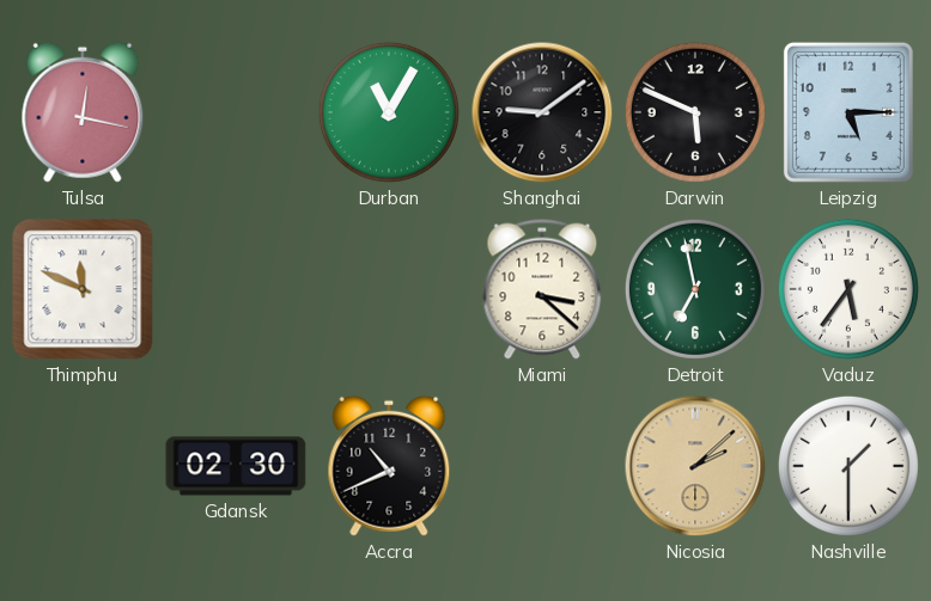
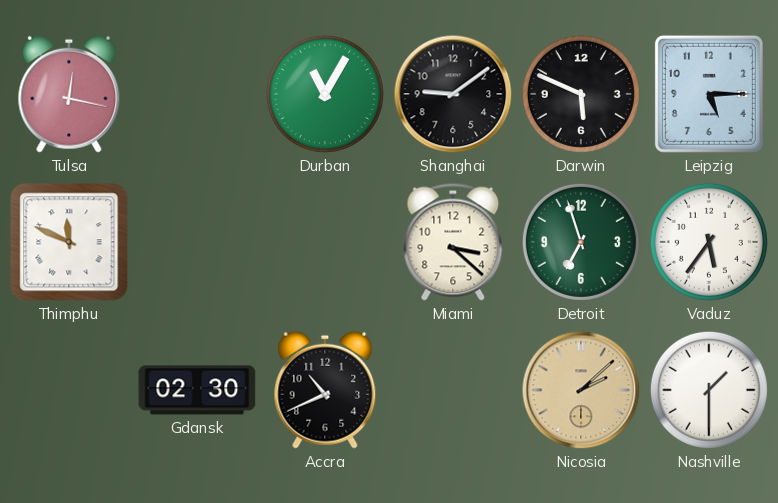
Detroit: 6:58 -> 6:57 (581, 242)
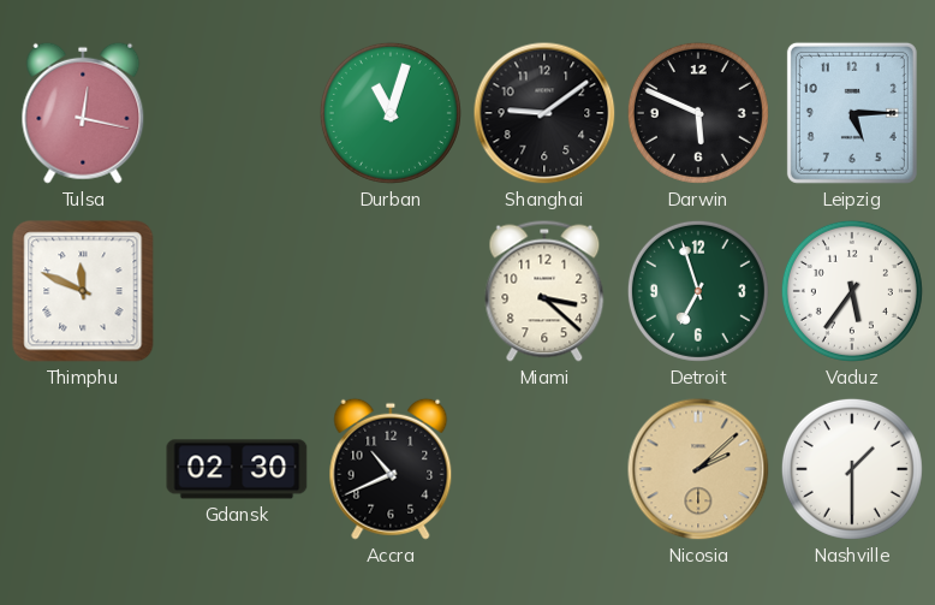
Durban: 11:05 -> 11:03 (391, 113)
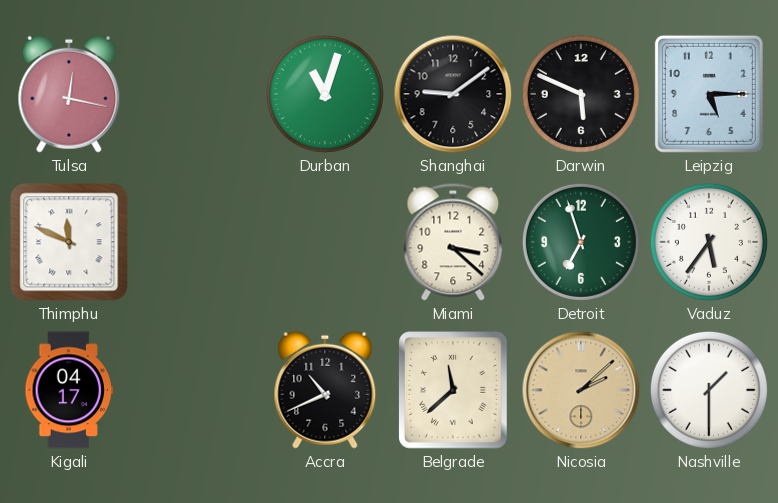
Kigali: none -> 04:17 (68, 390)
Gdansk: 02:30 -> none (237, 469)
Belgrade: none -> 11:38 (454, 391)
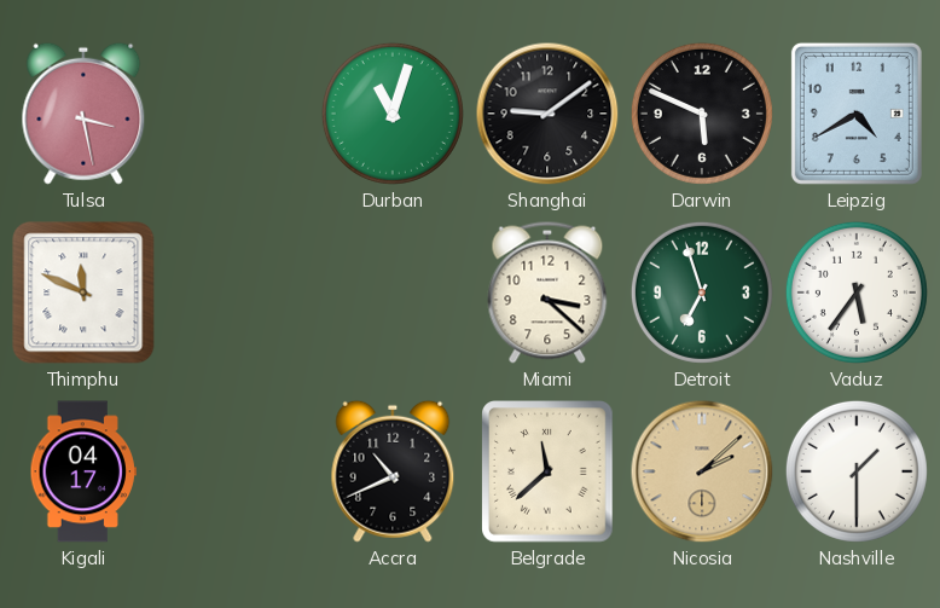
Tulsa: 12:17 -> 3:28 (83, 114)
Leipzig: 5:15 -> 4:40 (857, 114)
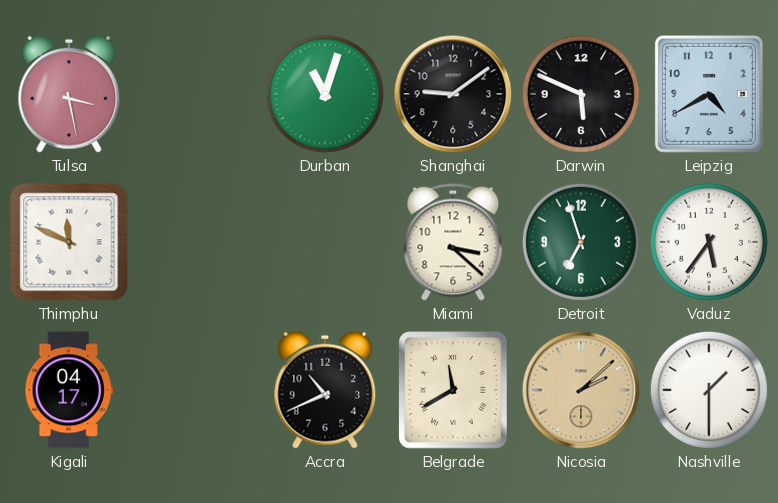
Belgrade: 11:38 -> 11:40 (454, 391)
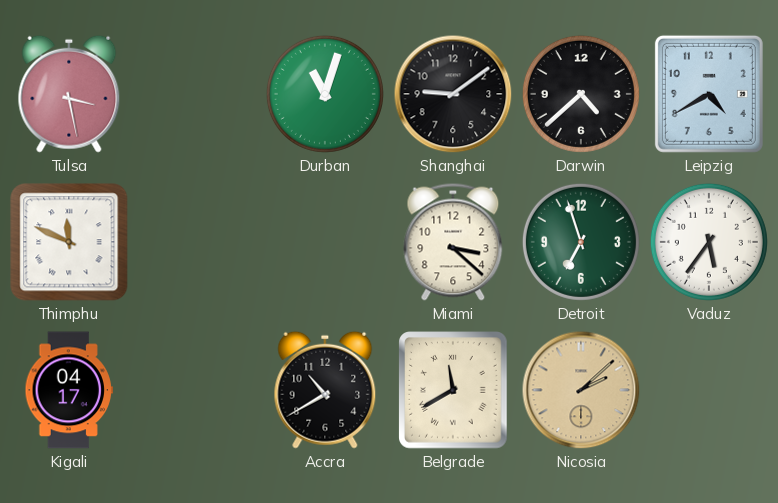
Darwin: 5:49 -> 4:38 (581, 94)
Accra: 10:41 -> 10:40 (325, 390)
Nashville: 1:30 -> none (709, 390)
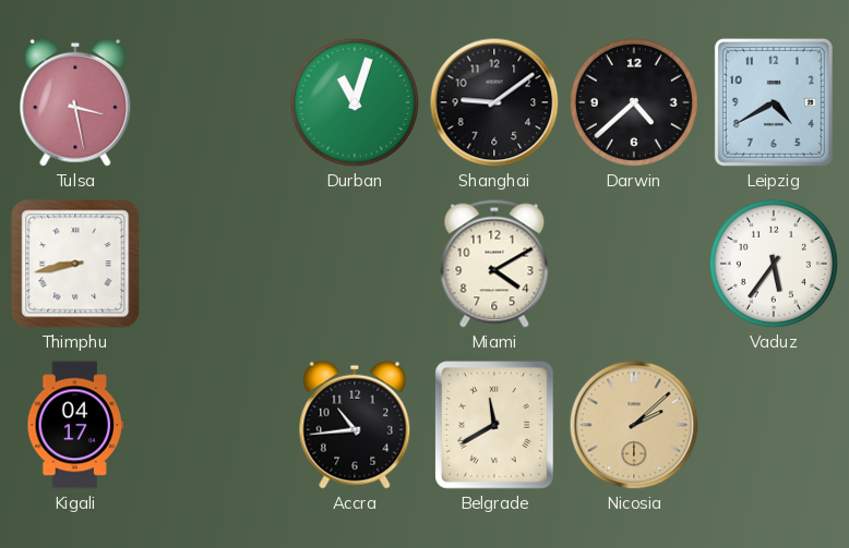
Thimphu: 11:49 -> 8:43 (75, 264)
Miami: 3:22 -> 4:10 (494, 264)
Detroit: 6:57 -> none (581, 242)
Accra: 10:40 -> 10:44 (355, 425)
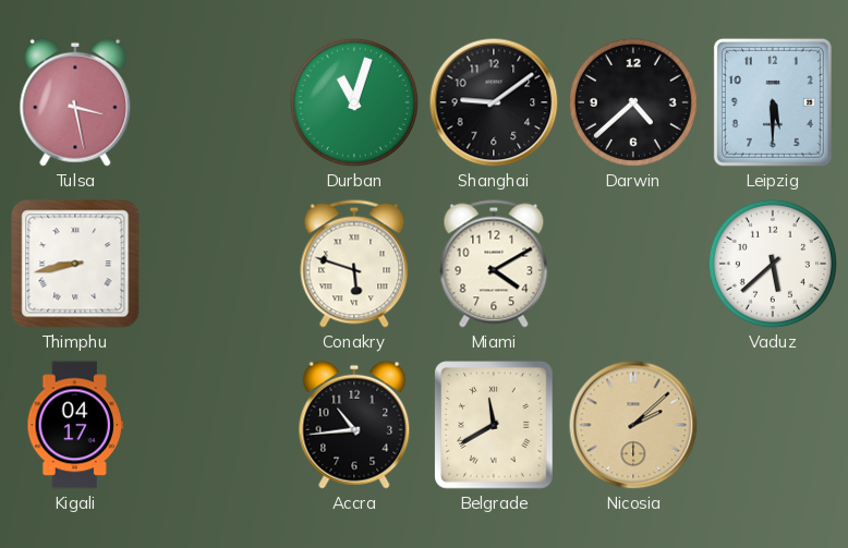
Leipzig: 4:40 -> 5:30 (773, 102)
Conakry: none -> 5:48 (354, 264)
Vaduz: 5:36 -> 5:38 (773, 264)
